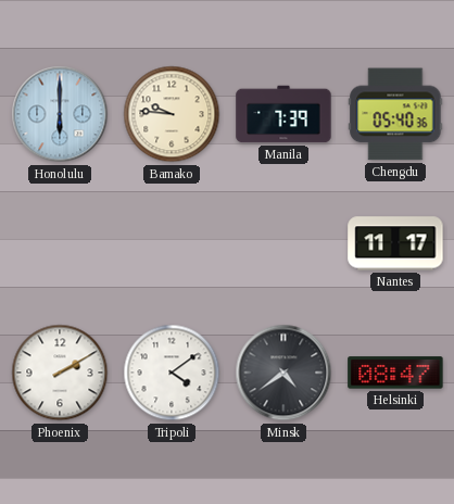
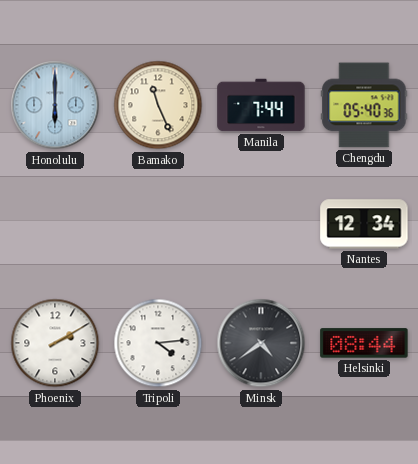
Bamako: 9:46 -> 11:26 (158, 105)
Manila: 7:39 -> 7:44 (261, 105)
Nantes: 11:17 -> 12:34 (364, 224)
Tripoli: 4:09 -> 4:14 (158, 343)
Helsinki: 08:47 -> 08:44 (364, 343)
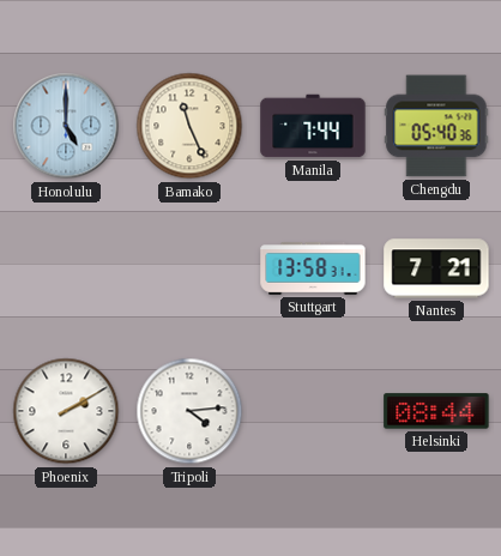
Honolulu: 6:00 -> 5:00 (66, 126)
Stuttgart: none -> 13:58 (313, 270)
Nantes: 12:34 -> 7:21 (436, 268)
Minsk: 4:39 -> none (261, 343)
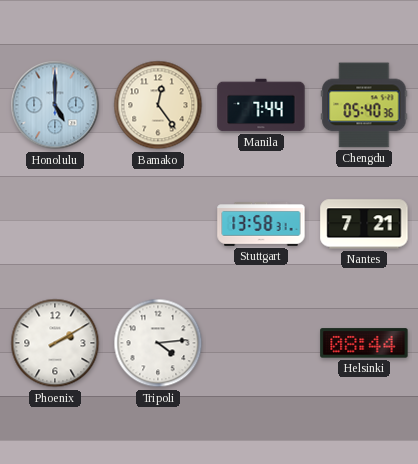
Bamako: 11:26 -> 12:24 (158, 105)
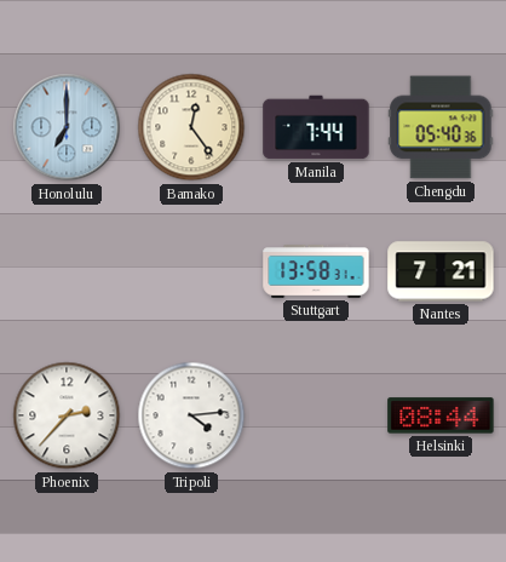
Honolulu: 5:00 -> 7:00 (67, 127)
Phoenix: 2:10 -> 2:37 (67, 415)
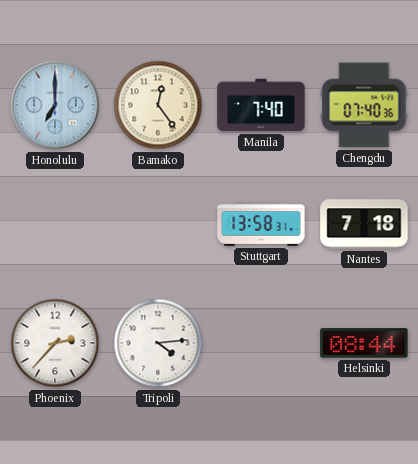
Manila: 7:44 -> 7:40 (261, 105)
Chengdu: 05:40 -> 07:40 (364, 105)
Nantes: 7:21 -> 7:18 (364, 224)
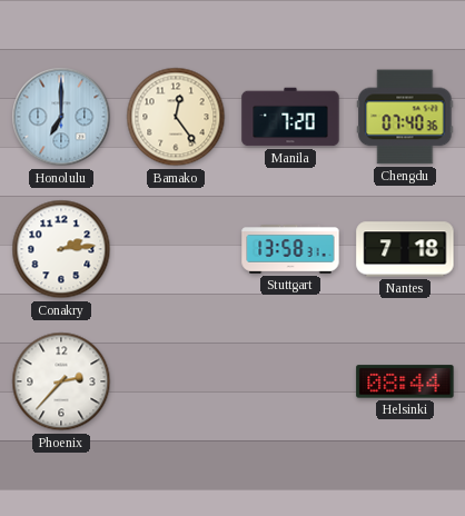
Manila: 7:40 -> 7:20 (290, 117)
Conakry: none -> 2:14 (61, 249)
Tripoli: 4:14 -> none (158, 343)
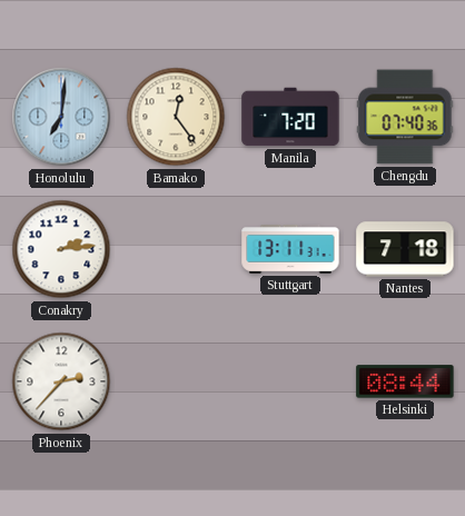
Honolulu: 7:00 -> 7:01 (61, 117)
Stuttgart: 13:58 -> 13:11 (290, 250)
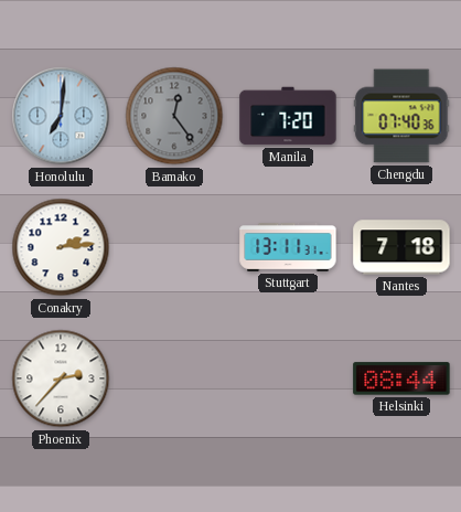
Bamako dial: cream -> grey (174, 116)
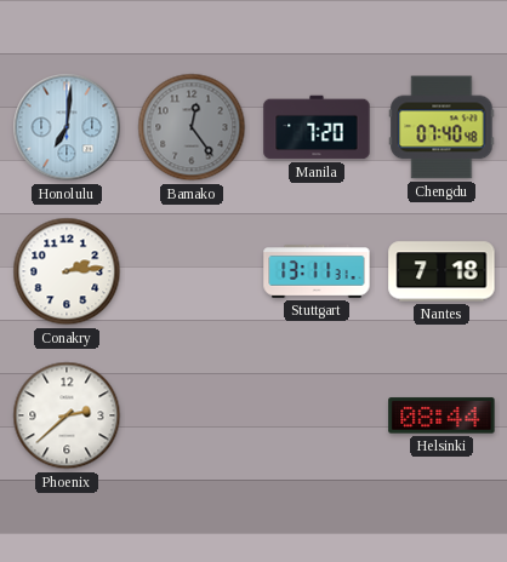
Chengdu: 07:40:36 -> 07:40:48 (442, 127)
Phoenix: 2:37 -> 2:38 (67, 415)
